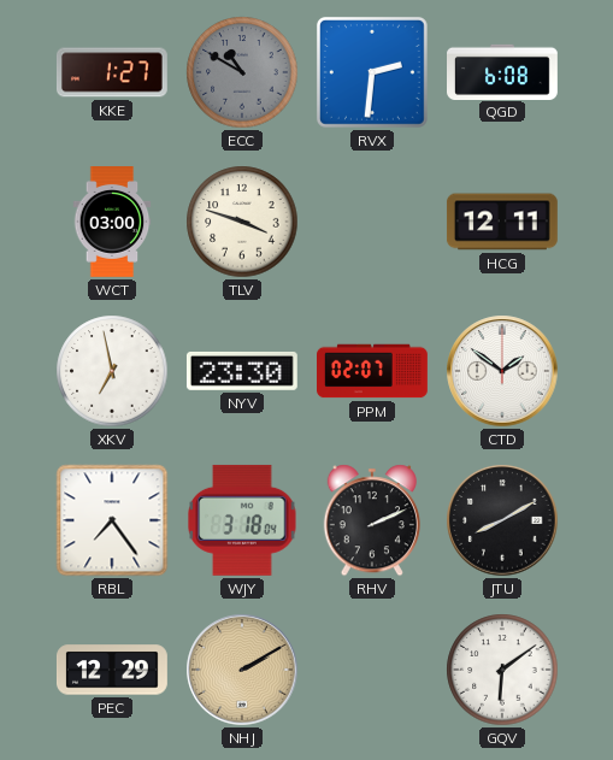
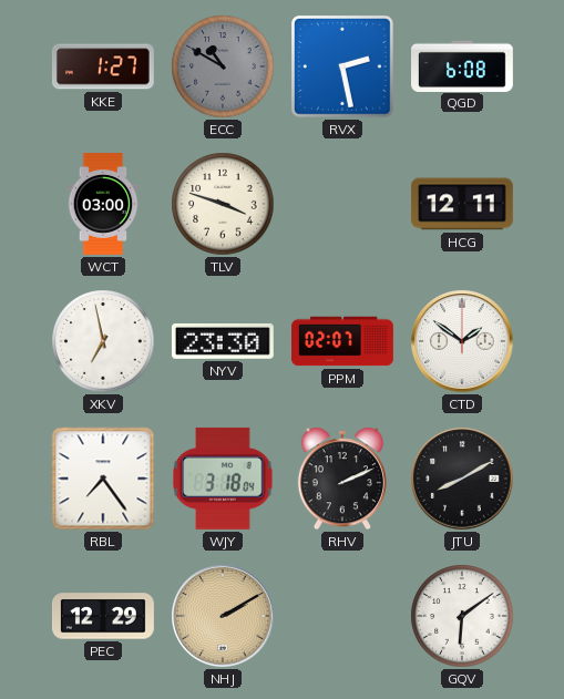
RVX: 2:31 -> 2:28 (342, 66)
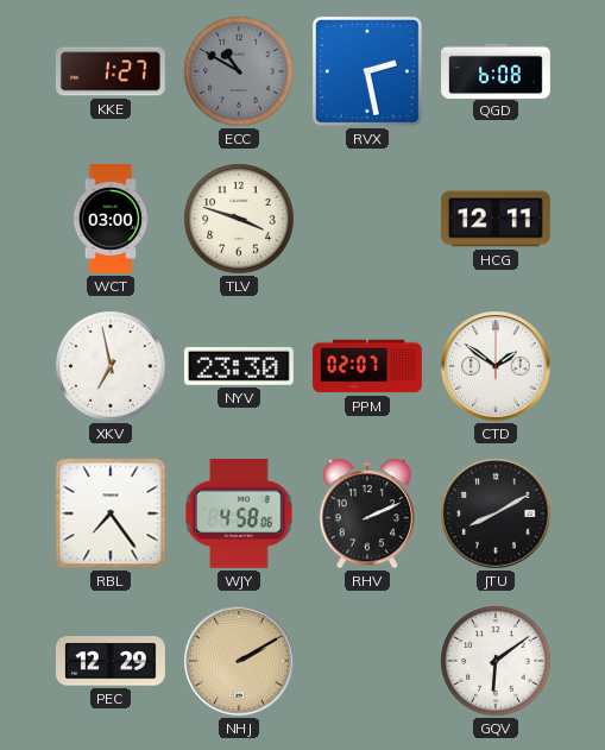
WJY: 3:18 -> 4:58 (239, 513)
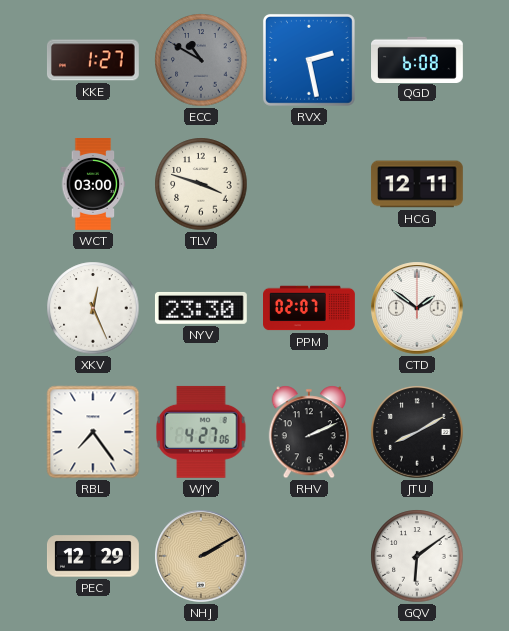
XKV: 6:58 -> 12:26 (93, 308)
WJY: 4:58 -> 4:27 (201, 432)
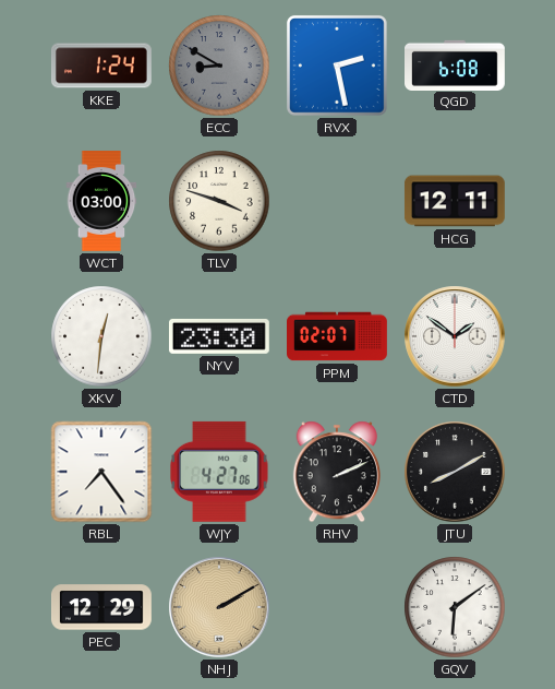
KKE: 1:27 -> 1:24 (101, 66)
ECC: 10:50 -> 8:50 (219, 66)
XKV: 12:26 -> 12:31 (101, 336)
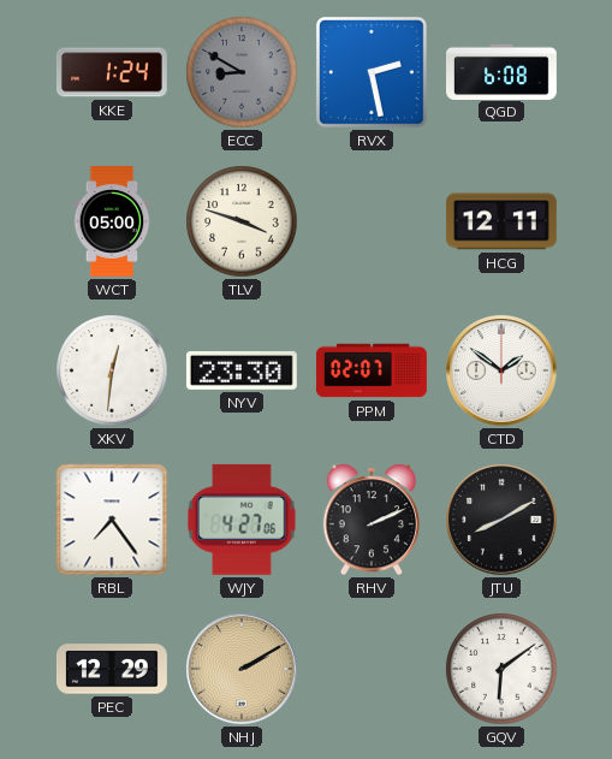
WCT: 03:00 -> 05:00 (112, 223)
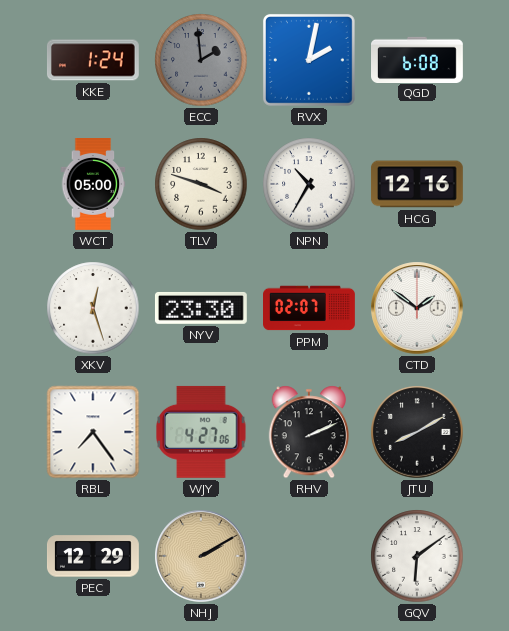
ECC: 8:50 -> 1:59 (201, 60)
RVX: 2:28 -> 2:02 (309, 60)
NPN: none -> 10:35 (309, 184)
HCG: 12:11 -> 12:16 (417, 184)
XKV: 12:31 -> 12:27 (93, 308)
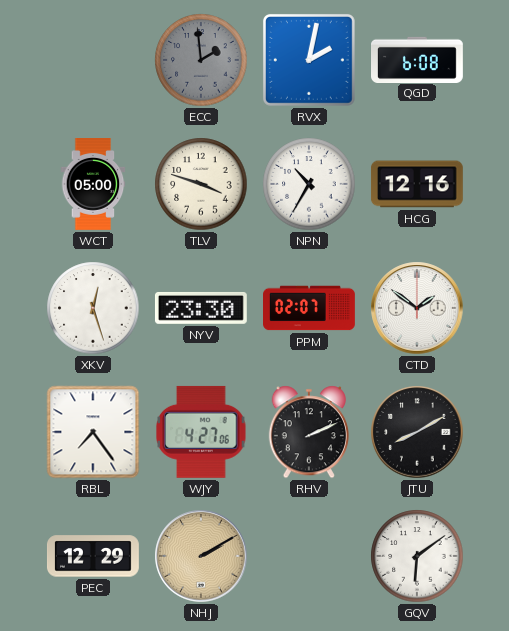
KKE: 1:24 -> none (93, 60)
